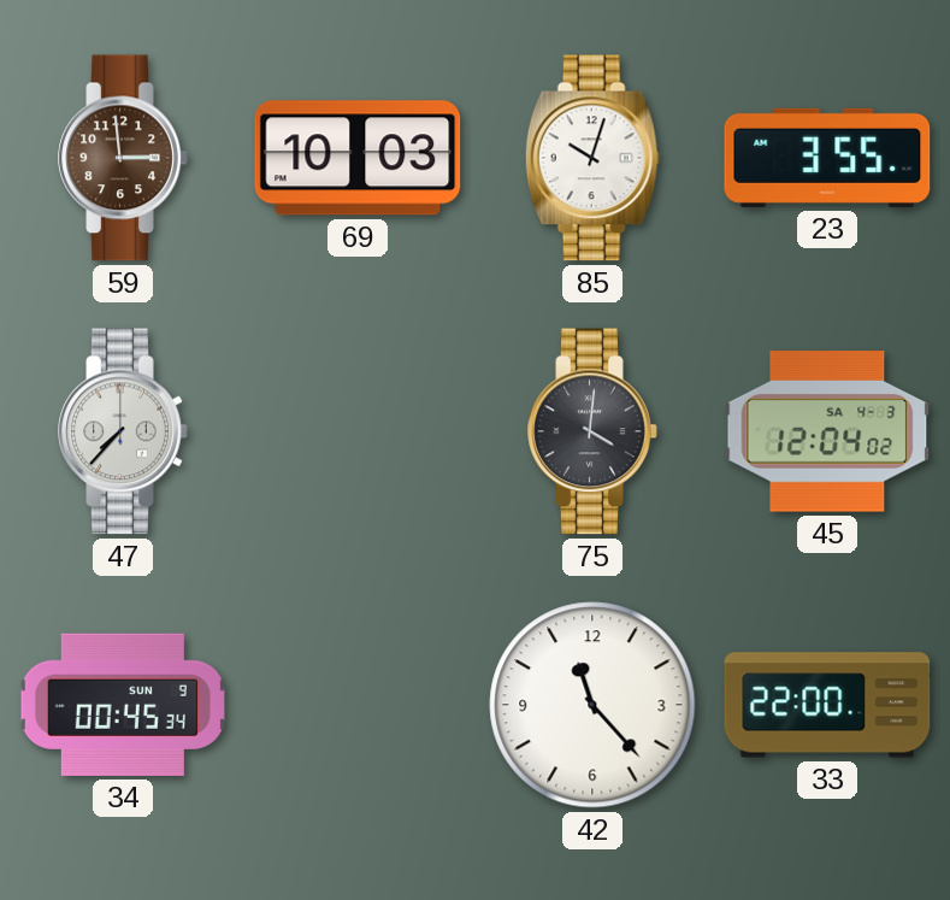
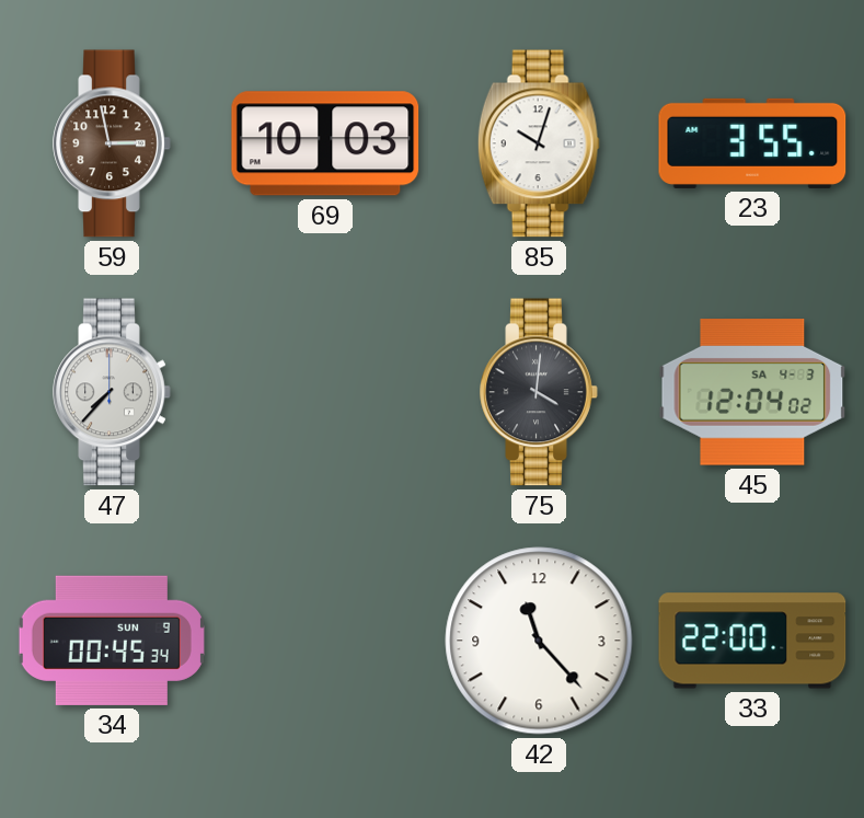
59: 2:59 -> 2:58 (112, 143)
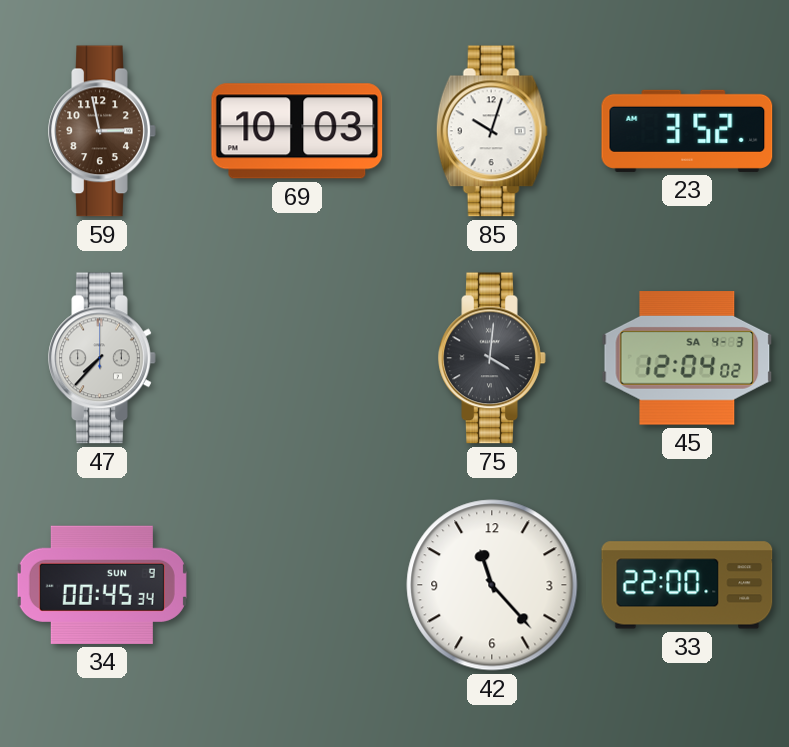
23: 3:55 -> 3:52 (687, 131)
